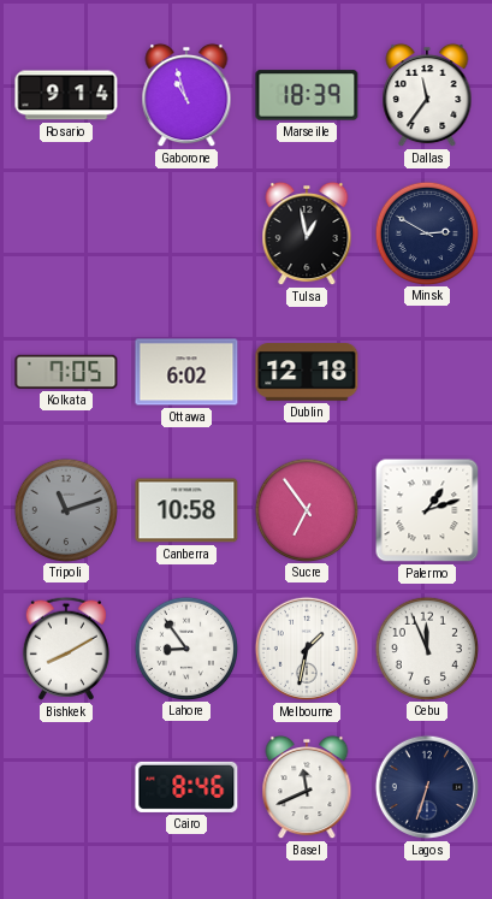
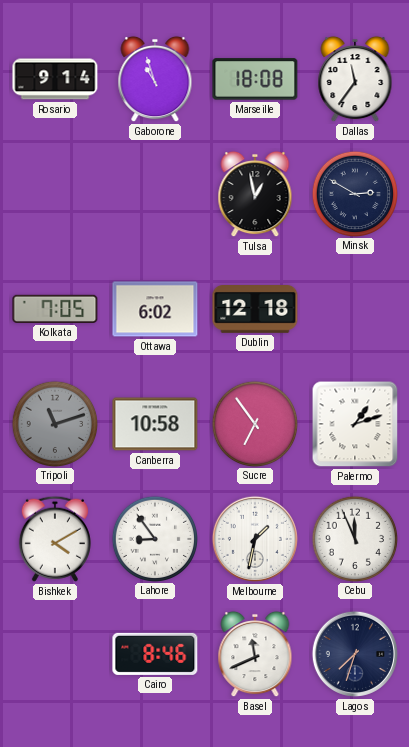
Marseille: 18:39 -> 18:08 (255, 79)
Bishkek: 8:10 -> 4:10 (55, 539)
Lagos: 6:33 -> 7:33 (355, 654)
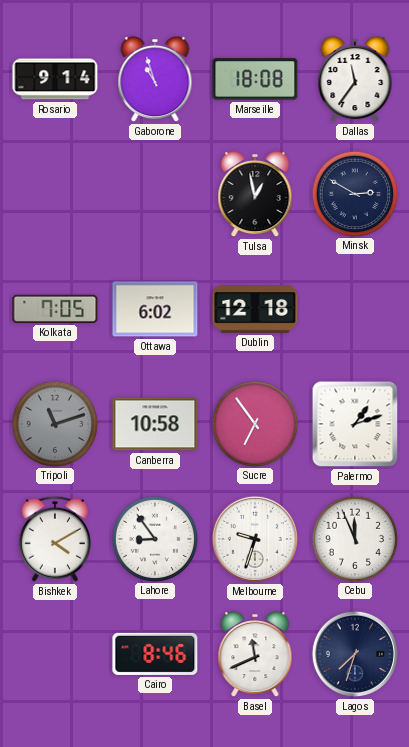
Melbourne: 1:32 -> 9:33 (255, 539)
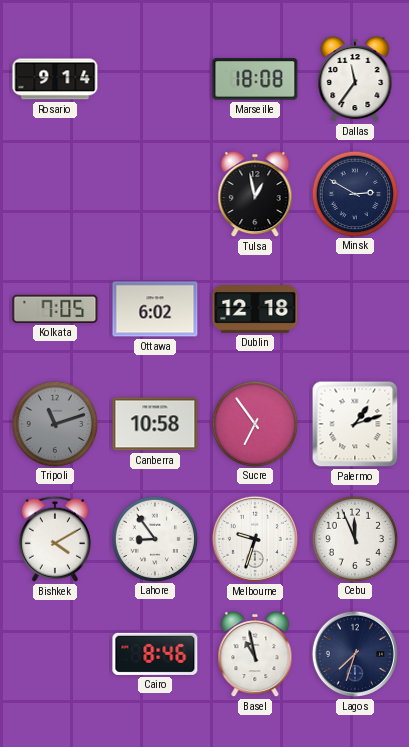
Gaborone: 10:57 -> none (155, 79)
Basel: 11:41 -> 10:58 (255, 654)
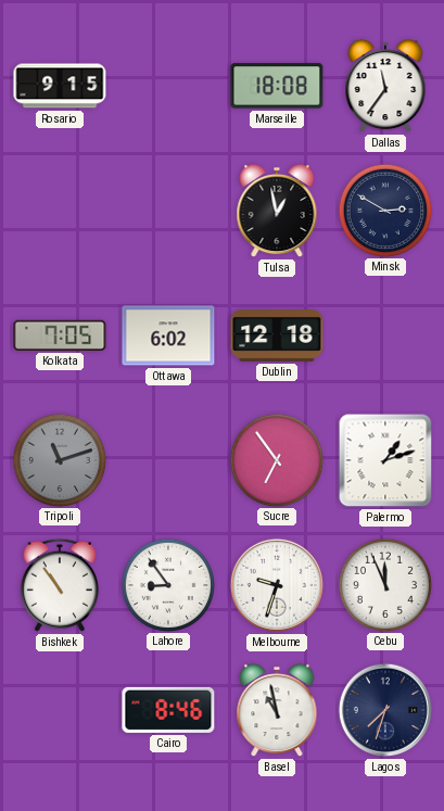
Rosario: 9:14 -> 9:15 (60, 86)
Canberra: 10:58 -> none (155, 424)
Bishkek: 4:10 -> 10:54 (60, 585)
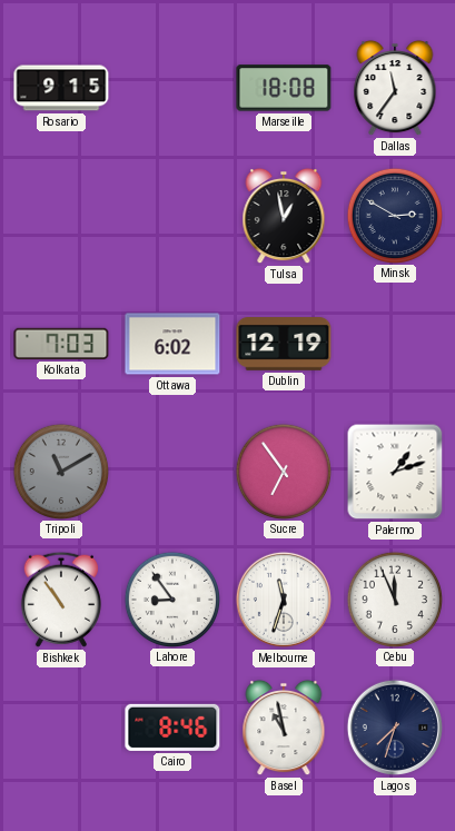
Kolkata: 7:05 -> 7:03 (61, 344)
Dublin: 12:18 -> 12:19 (284, 345)
Tripoli: 11:12 -> 11:10 (60, 471)
Melbourne: 9:33 -> 11:33 (284, 600)
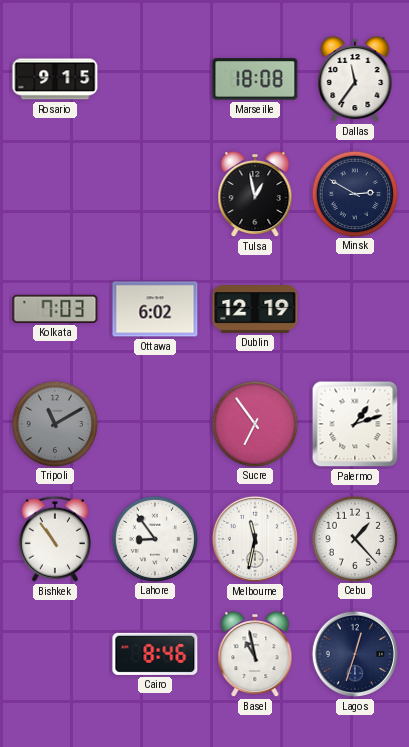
Melbourne: 11:33 -> 11:32 (255, 539)
Cebu: 11:56 -> 1:23 (354, 538)
Lagos: 7:33 -> 12:33 (355, 654)
